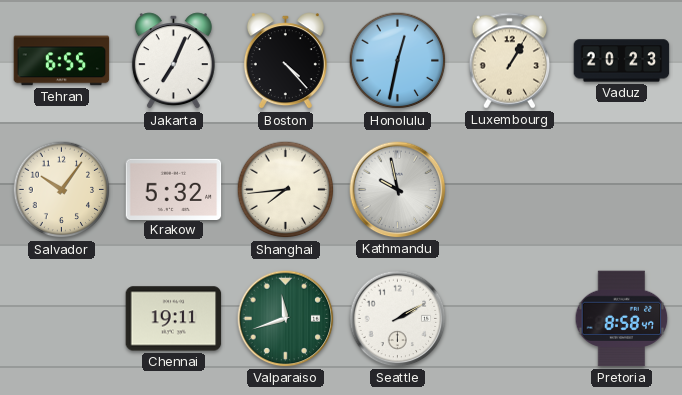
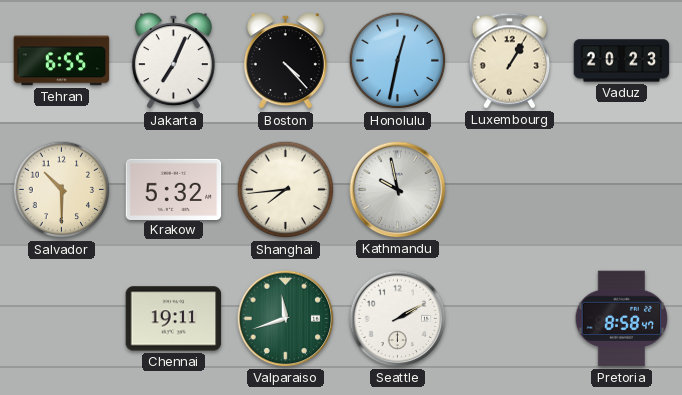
Salvador: 10:06 -> 10:30 (62, 190)
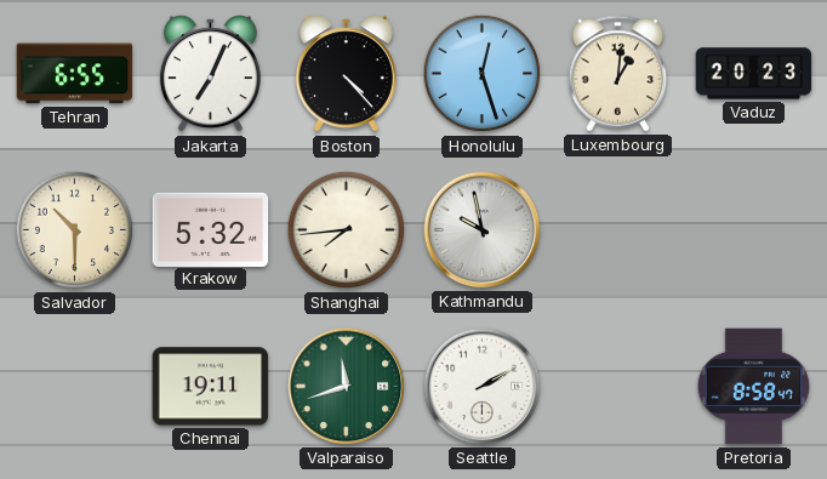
Honolulu: 12:32 -> 12:27 (483, 74)
Luxembourg: 1:05 -> 1:01 (618, 74)
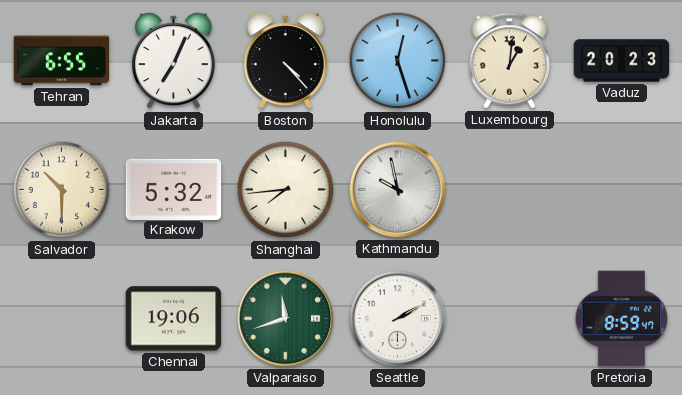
Chennai: 19:11 -> 19:06 (174, 319)
Pretoria: 8:58 -> 8:59 (622, 319)
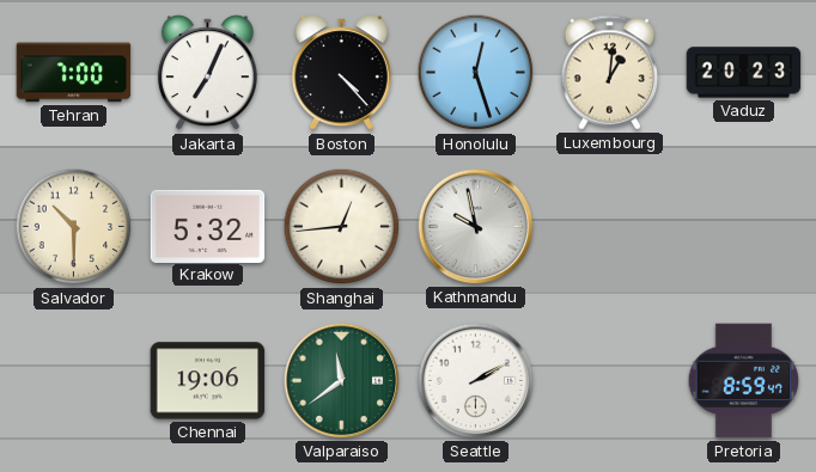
Tehran: 6:55 -> 7:00 (74, 73)
Shanghai: 7:44 -> 12:44 (342, 227)
Valparaiso: 11:42 -> 11:39 (342, 381)
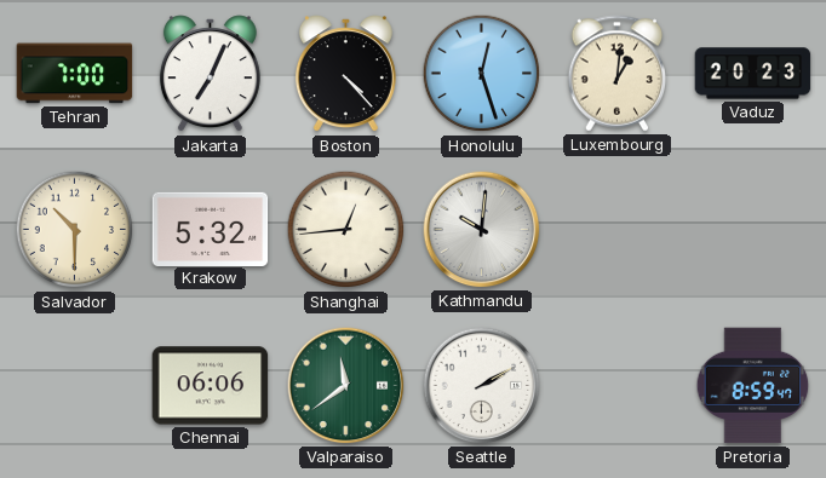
Kathmandu: 9:58 -> 10:01 (482, 230)
Chennai: 19:06 -> 06:06 (211, 386)
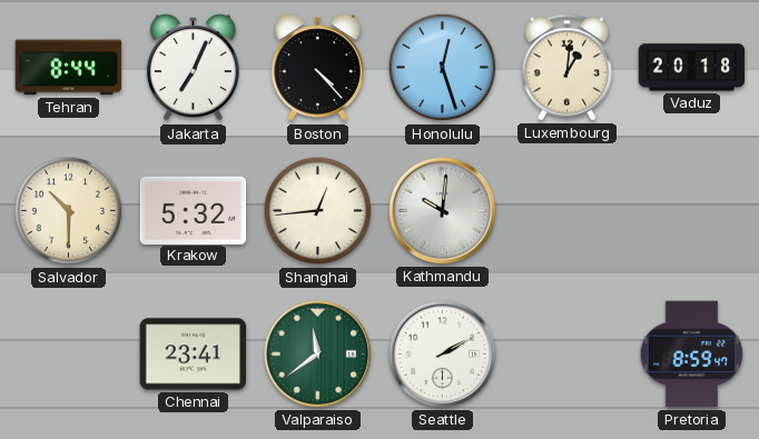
Tehran: 7:00 -> 8:44 (69, 68)
Vaduz: 20:23 -> 20:18 (692, 68)
Chennai: 06:06 -> 23:41 (194, 355)
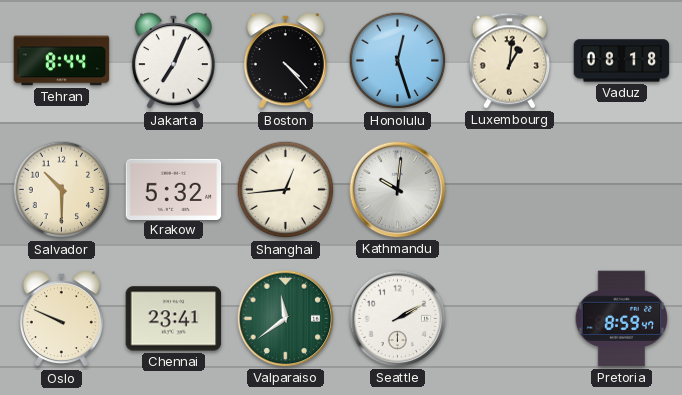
Vaduz: 20:18 -> 08:18 (622, 61)
Oslo: none -> 9:49 (61, 319)
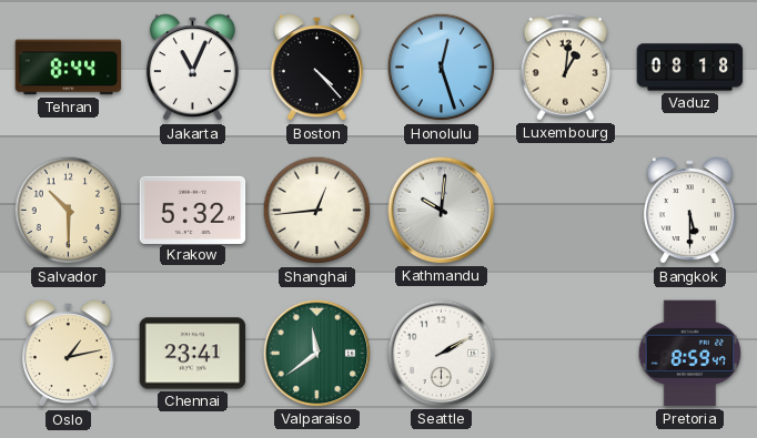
Jakarta: 7:04 -> 11:04 (192, 68)
Bangkok: none -> 5:30 (689, 211)
Oslo: 9:49 -> 1:13 (68, 354)
